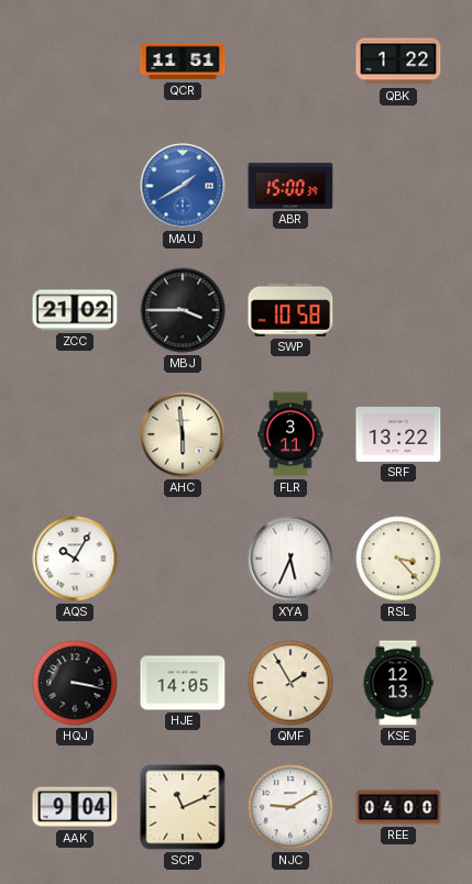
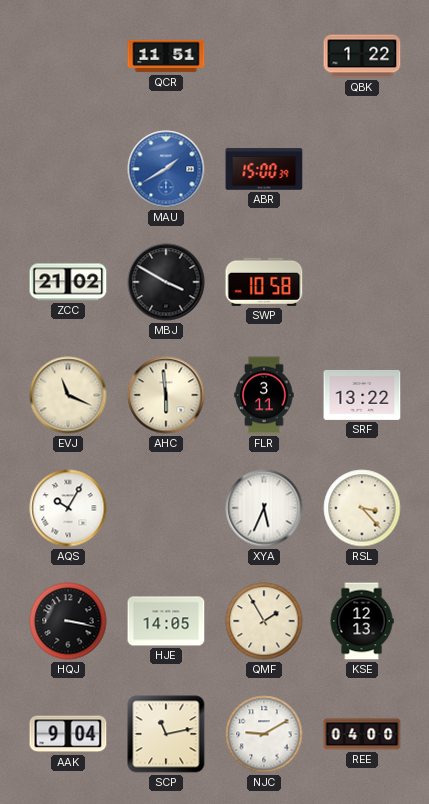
MBJ: 3:45 -> 3:50 (166, 282)
EVJ: none -> 11:19 (68, 395)
SCP: 11:11 -> 11:13 (166, 734)
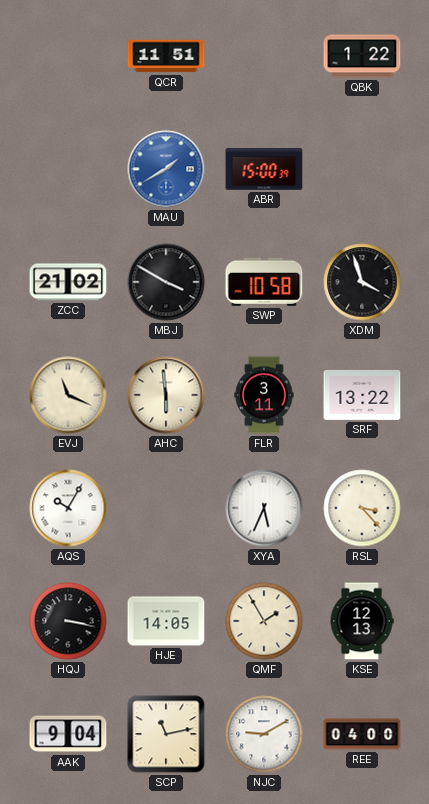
XDM: none -> 3:57 (362, 282)
